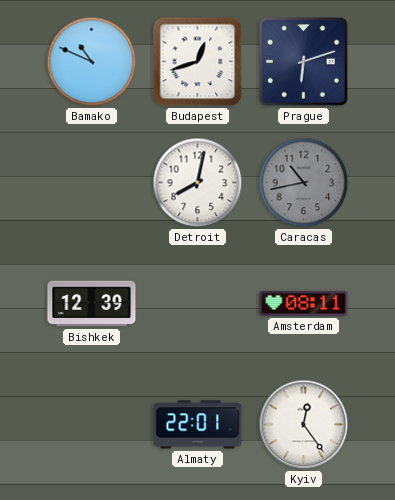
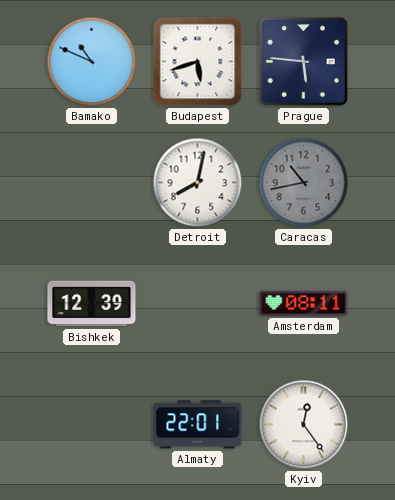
Budapest: 12:42 -> 5:42 (198, 62)
Prague: 6:12 -> 5:46 (304, 62)
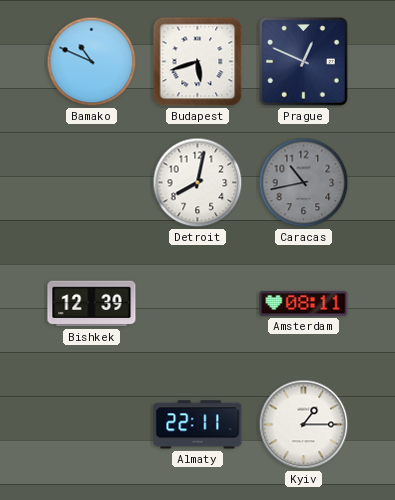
Prague: 5:46 -> 12:49 (304, 62)
Almaty: 22:01 -> 22:11 (198, 425)
Kyiv: 12:24 -> 1:15 (304, 425)
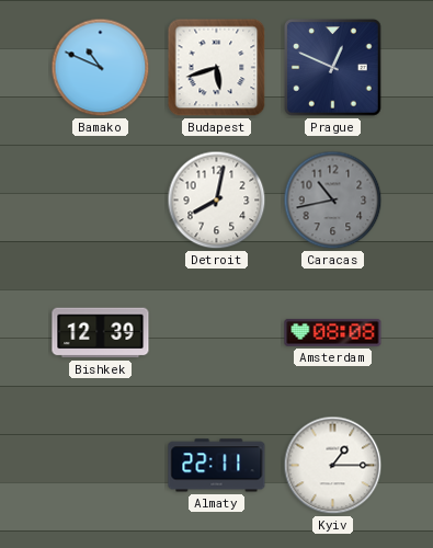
Amsterdam: 08:11 -> 08:08 (333, 332)
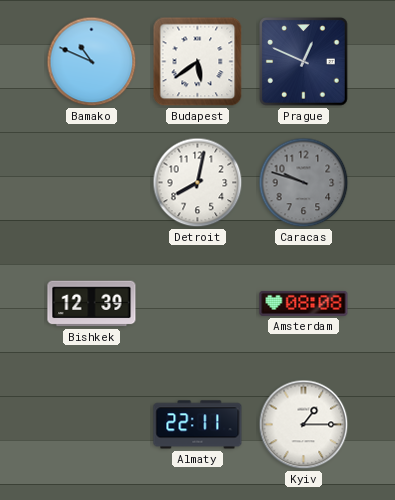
Budapest: 5:42 -> 5:39 (198, 62)
Caracas: 10:43 -> 9:48 (304, 183)
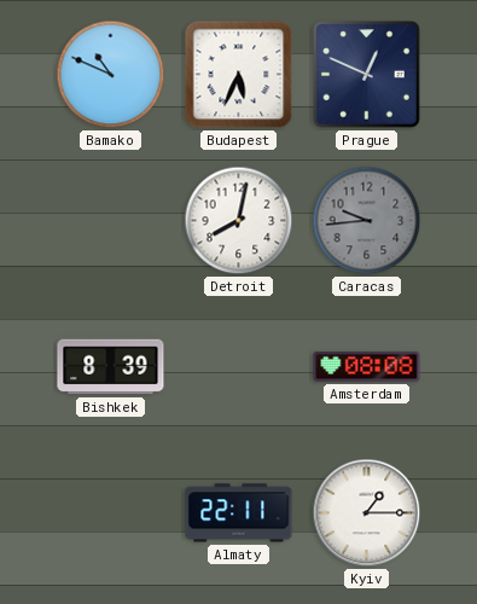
Budapest: 5:39 -> 5:34 (239, 75)
Caracas: 9:48 -> 9:44 (367, 221)
Bishkek: 12:39 -> 8:39 (111, 367)
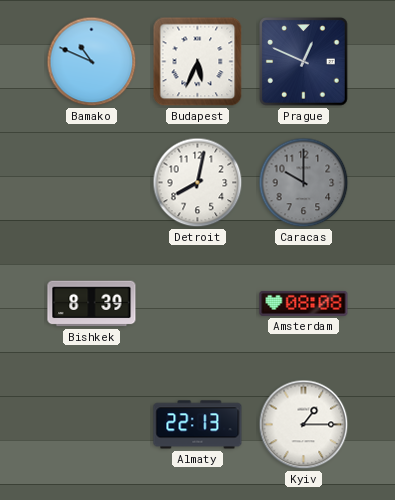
Caracas: 9:44 -> 10:00 (304, 183)
Almaty: 22:11 -> 22:13 (198, 425)
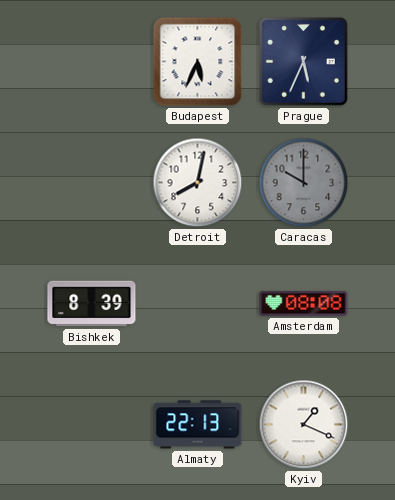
Bamako: 10:49 -> none (92, 62)
Prague: 12:49 -> 5:34 (304, 62)
Kyiv: 1:15 -> 1:19 (304, 425)
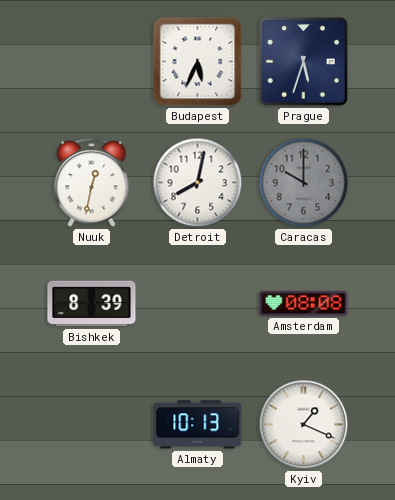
Prague: 5:34 -> 5:33 (304, 62)
Nuuk: none -> 12:32 (92, 183)
Almaty: 22:13 -> 10:13 (198, 425)
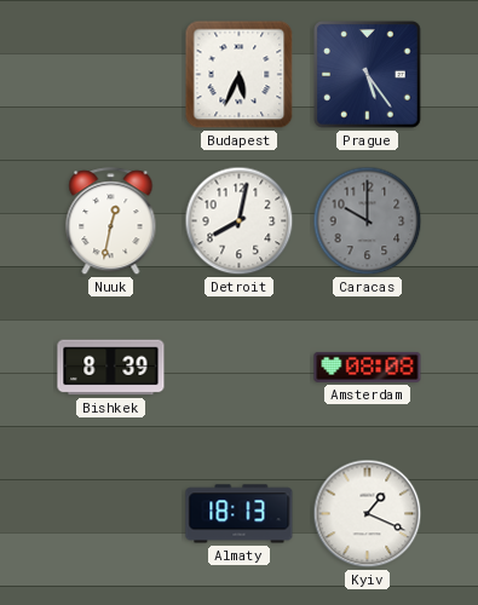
Prague: 5:33 -> 5:24 (368, 75)
Almaty: 10:13 -> 18:13 (240, 514)
